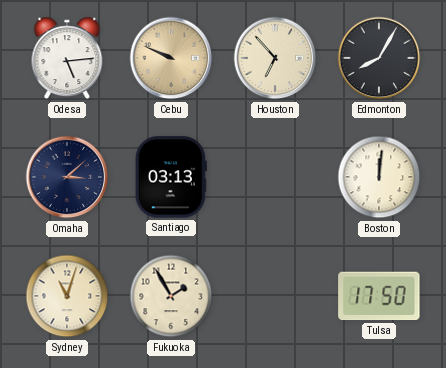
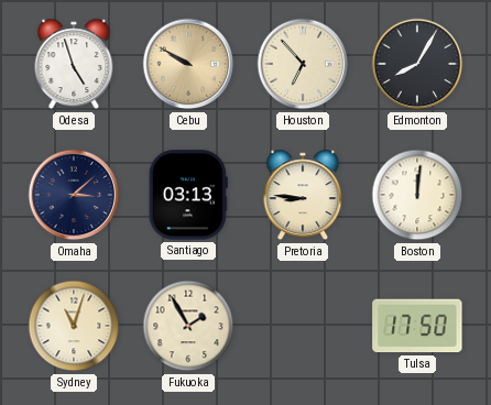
Odesa: 5:14 -> 4:57 (74, 64)
Cebu: 9:49 -> 9:50 (188, 64)
Pretoria: none -> 8:46 (303, 195)
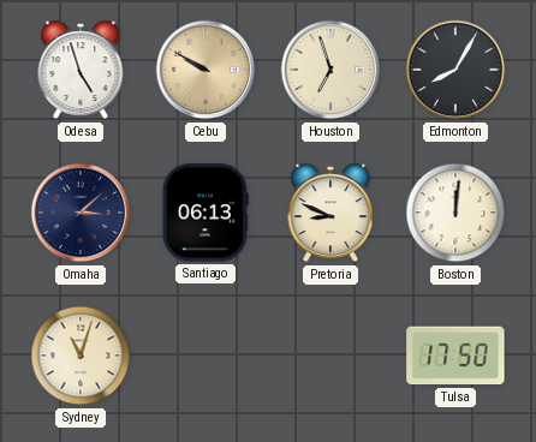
Houston: 6:53 -> 6:57 (330, 70)
Santiago: 03:13 -> 06:13 (206, 213)
Pretoria: 8:46 -> 8:49 (330, 213)
Fukuoka: 1:55 -> none (188, 326)
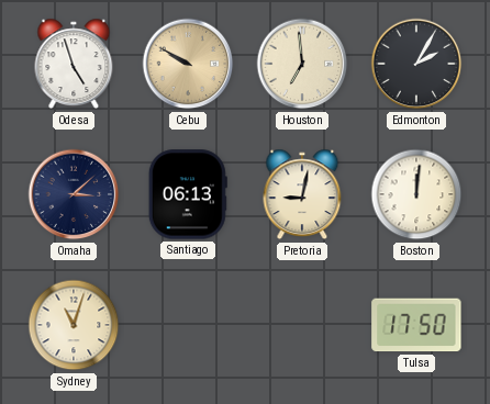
Houston: 6:57 -> 6:59 (302, 64)
Edmonton: 8:05 -> 2:05 (416, 64)
Pretoria: 8:49 -> 9:02 (302, 194)
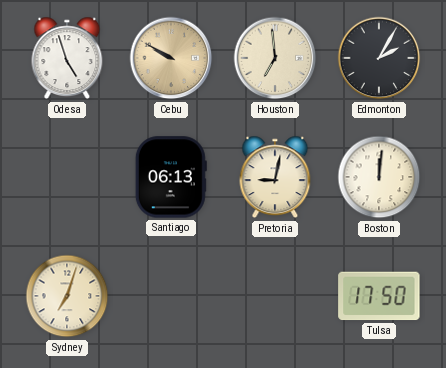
Omaha: 3:08 -> none (74, 194)
Sydney: 11:03 -> 7:03 (67, 296)
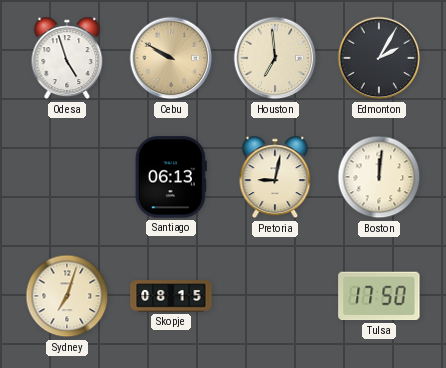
Skopje: none -> 08:15 (171, 296)
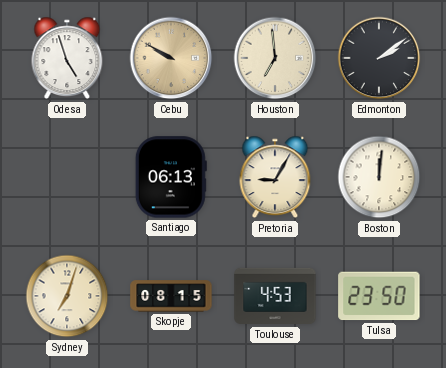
Edmonton: 2:05 -> 2:09 (379, 58)
Pretoria: 9:02 -> 9:05 (275, 177)
Toulouse: none -> 4:53 (275, 296)
Tulsa: 17:50 -> 23:50 (379, 296)
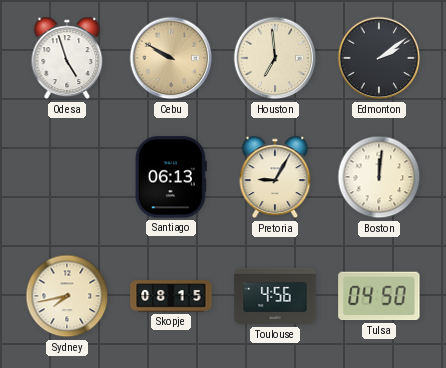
Sydney: 7:03 -> 7:43 (67, 296)
Toulouse: 4:53 -> 4:56 (275, 296)
Tulsa: 23:50 -> 04:50 (379, 296)
